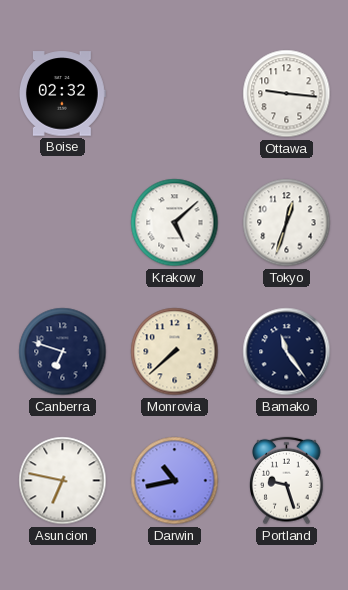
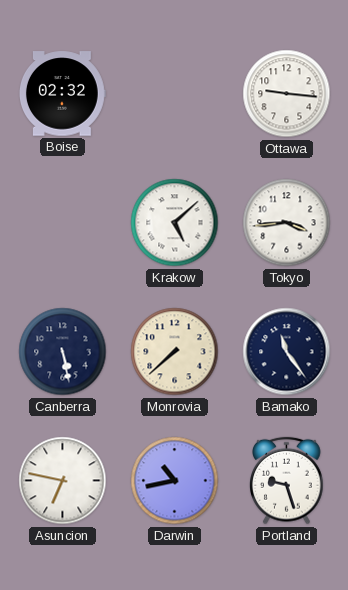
Tokyo: 12:33 -> 3:44 (287, 223)
Canberra: 6:48 -> 5:28 (63, 352)
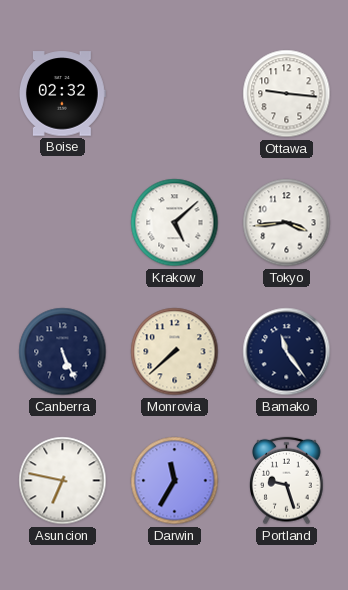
Canberra: 5:28 -> 5:26 (63, 352)
Darwin: 10:43 -> 11:35 (175, 481)
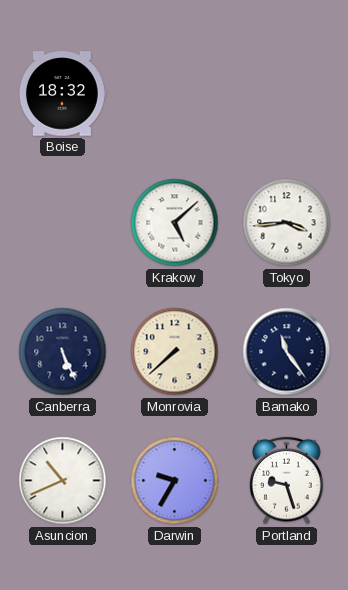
Boise: 02:32 -> 18:32 (62, 94)
Ottawa: 9:16 -> none (287, 94)
Asuncion: 6:47 -> 10:41 (63, 481)
Darwin: 11:35 -> 9:35 (175, 481)
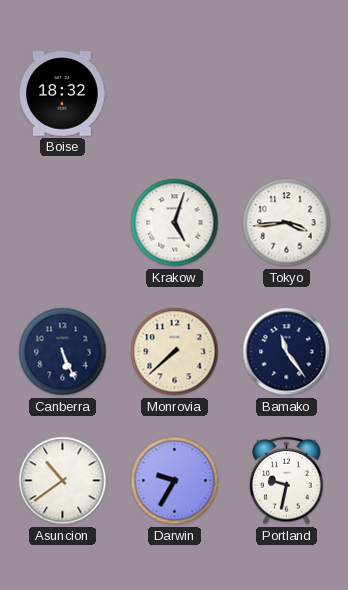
Krakow: 5:08 -> 5:03 (175, 223)
Asuncion: 10:41 -> 10:39 (63, 481)
Portland: 9:27 -> 9:32 (287, 481)
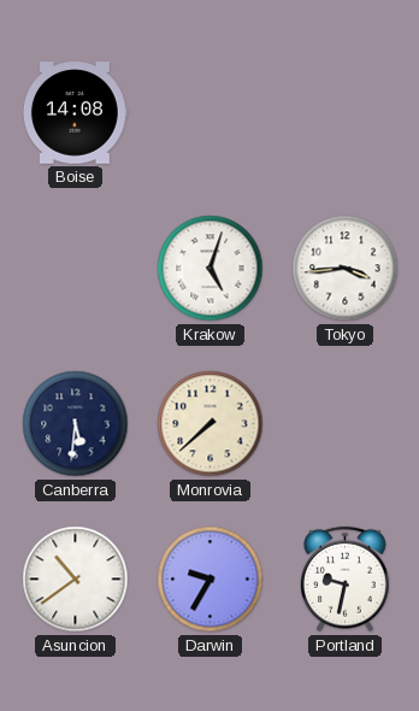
Boise: 18:32 -> 14:08 (75, 113)
Canberra: 5:26 -> 5:31 (76, 424)
Bamako: 11:24 -> none (287, 352)
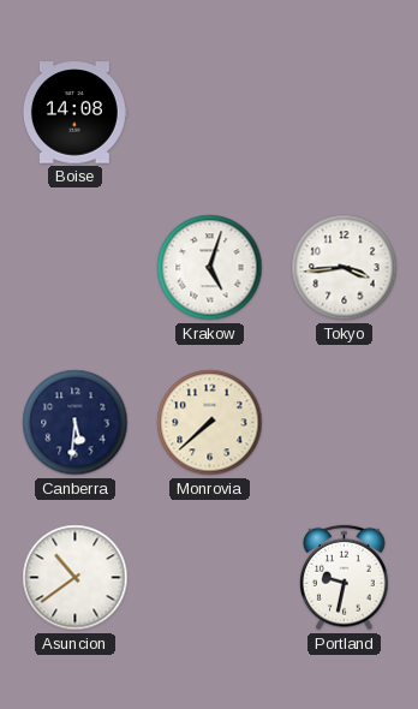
Darwin: 9:35 -> none (211, 580)
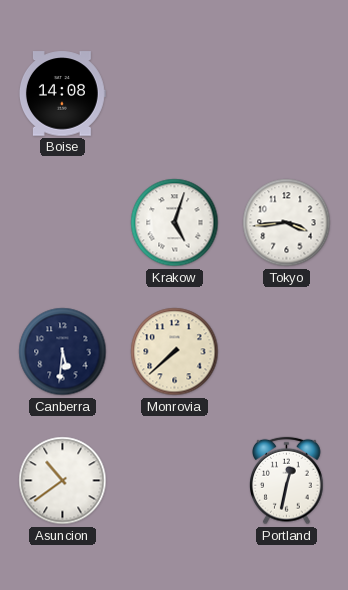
Portland: 9:32 -> 12:32 (287, 481)
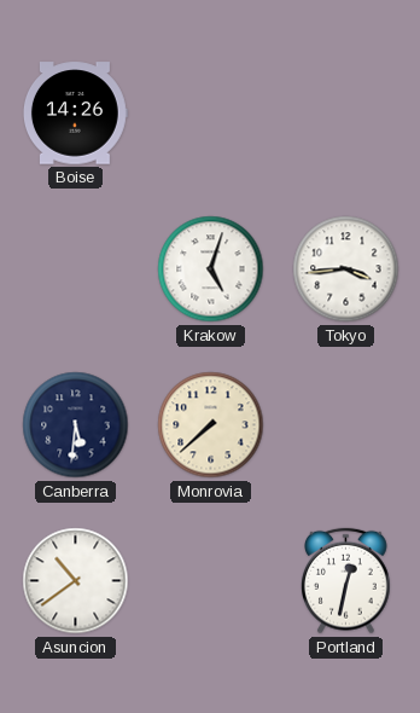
Boise: 14:08 -> 14:26 (75, 114)
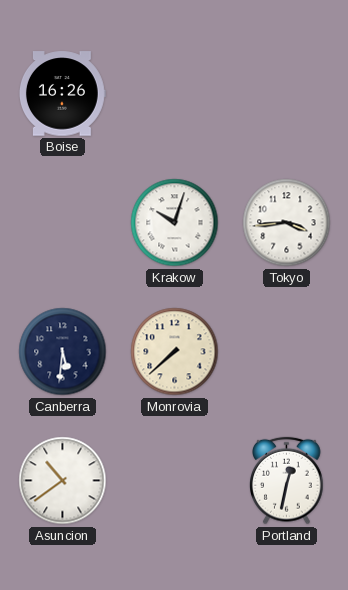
Boise: 14:26 -> 16:26 (62, 94)
Krakow: 5:03 -> 10:03 (175, 223)
